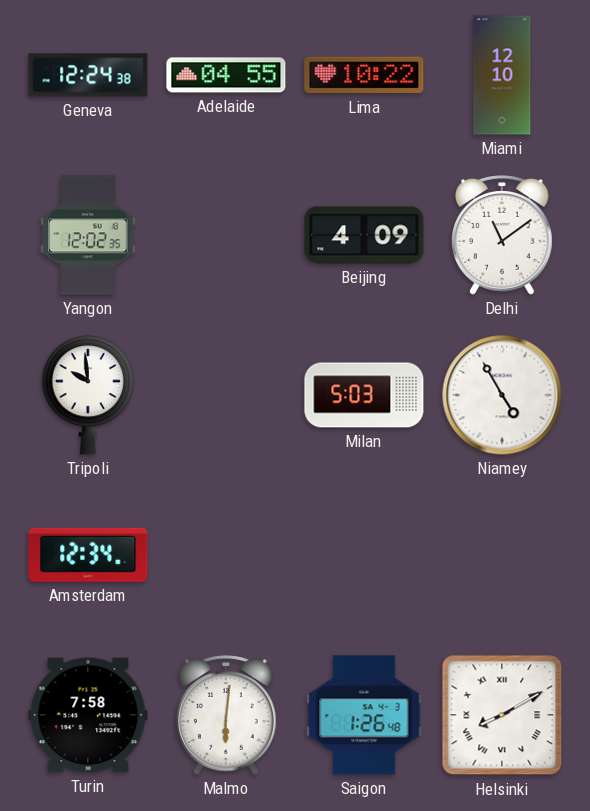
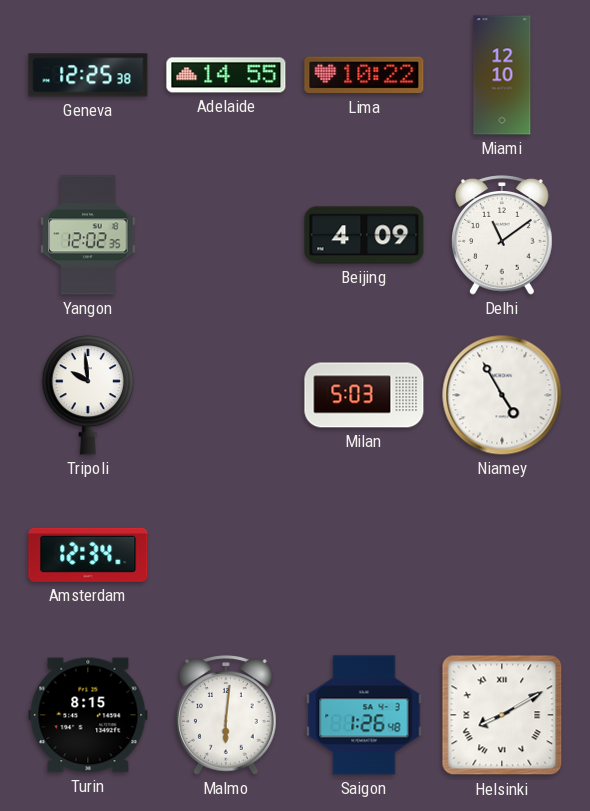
Geneva: 12:24 -> 12:25 (88, 75)
Adelaide: 04:55 -> 14:55 (226, 75)
Turin: 7:58 -> 8:15 (88, 715)
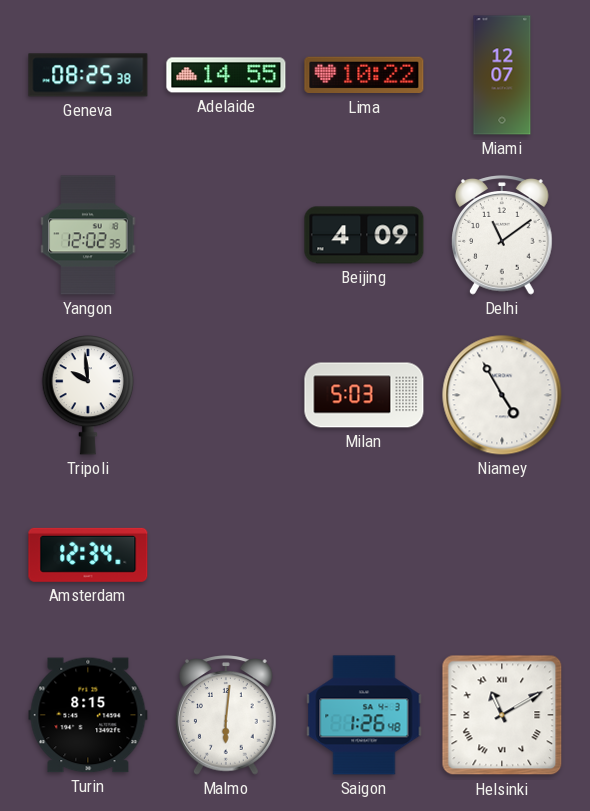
Geneva: 12:25 -> 08:25 (88, 75)
Miami: 12:10 -> 12:07 (502, 75)
Helsinki: 8:10 -> 11:10 (502, 715)
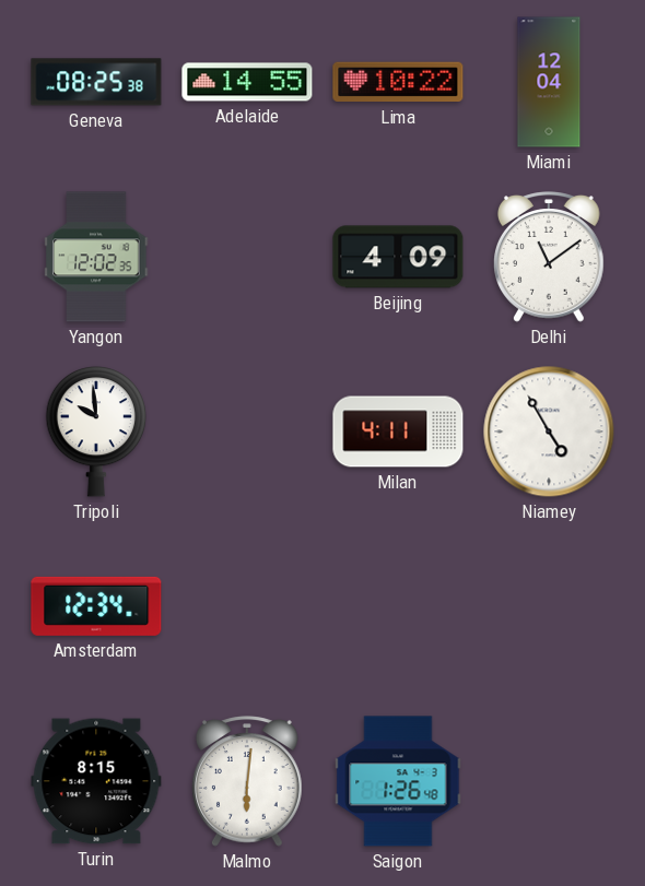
Miami: 12:07 -> 12:04 (549, 82)
Milan: 5:03 -> 4:11 (398, 432)
Helsinki: 11:10 -> none (502, 715)
